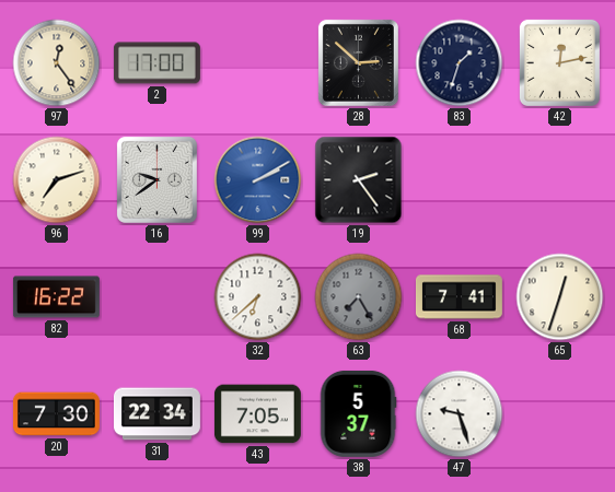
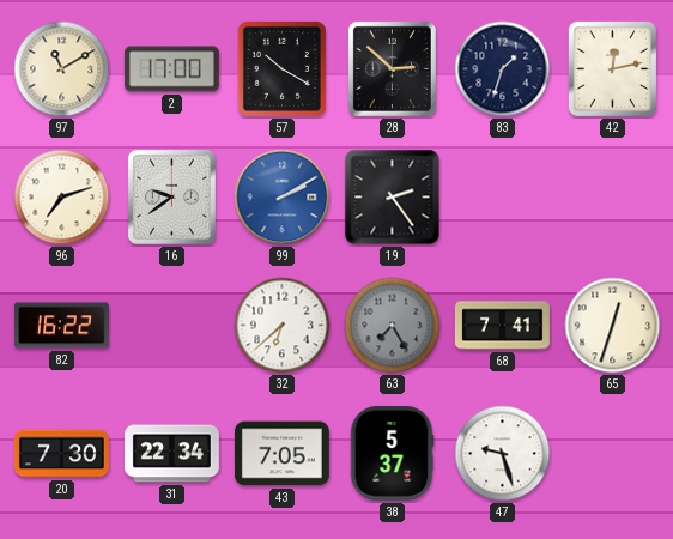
97: 12:24 -> 11:10 (62, 69)
57: none -> 10:20 (281, 68)
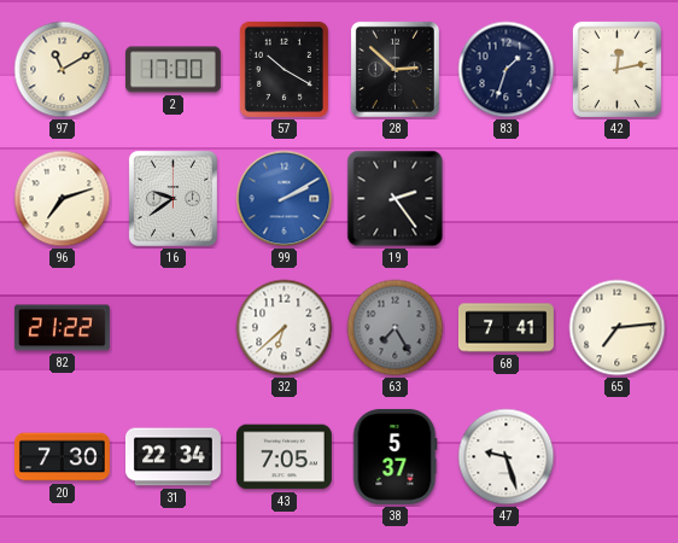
82: 16:22 -> 21:22 (62, 328)
65: 12:33 -> 7:14 (618, 328)
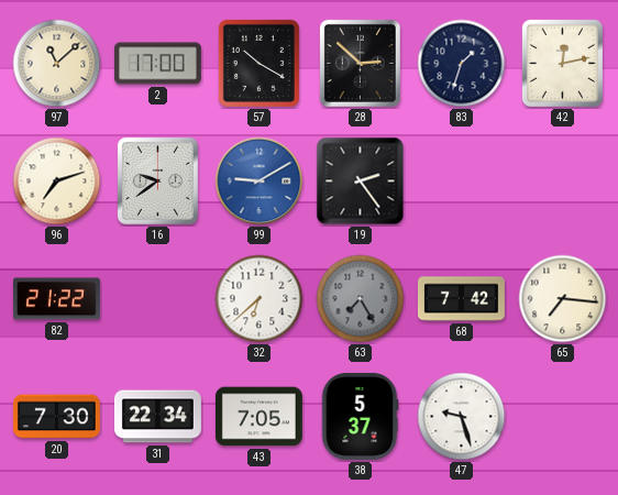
97: 11:10 -> 11:08 (57, 64)
99: 2:10 -> 9:10 (260, 182)
68: 7:41 -> 7:42 (461, 299)
65: 7:14 -> 7:16 (563, 299)
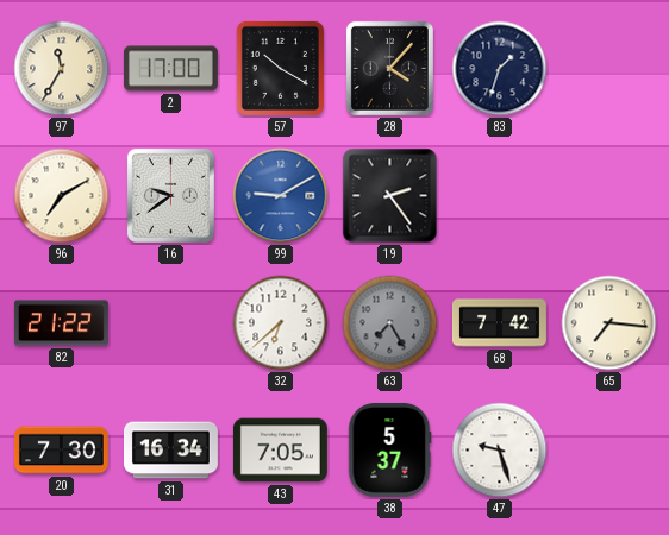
97: 11:08 -> 11:35 (62, 69)
28: 2:52 -> 4:07 (389, 68)
42: 12:13 -> none (562, 63)
96: 7:12 -> 7:10 (62, 196)
31: 22:34 -> 16:34 (170, 451)
